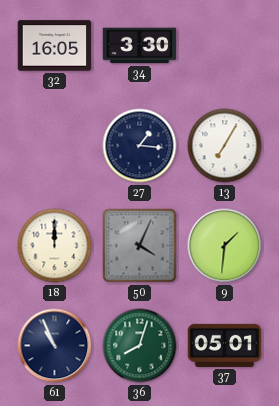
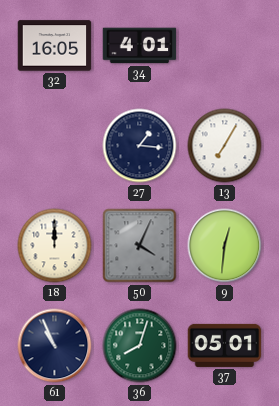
34: 3:30 -> 4:01 (140, 46)
9: 1:31 -> 12:31 (225, 246)
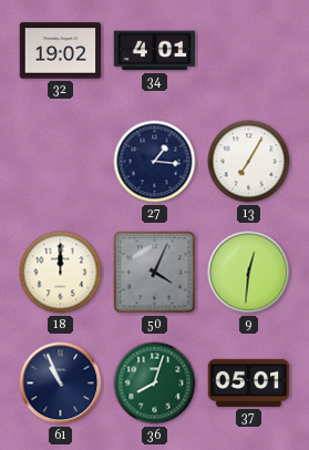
32: 16:05 -> 19:02 (61, 51)
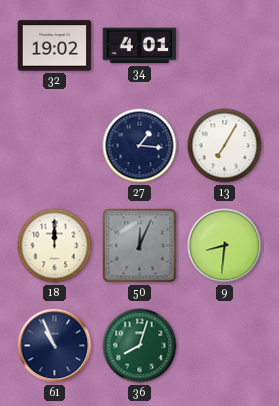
50: 4:04 -> 12:04 (140, 246)
9: 12:31 -> 8:31 (225, 246)
37: 05:01 -> none (249, 382)
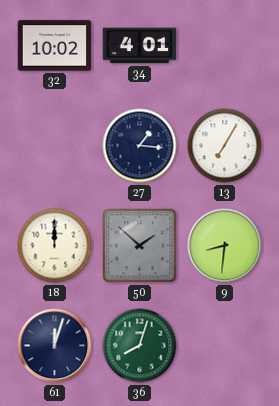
32: 19:02 -> 10:02 (55, 46)
50: 12:04 -> 1:52 (140, 246)
61: 10:56 -> 12:03 (55, 346)
